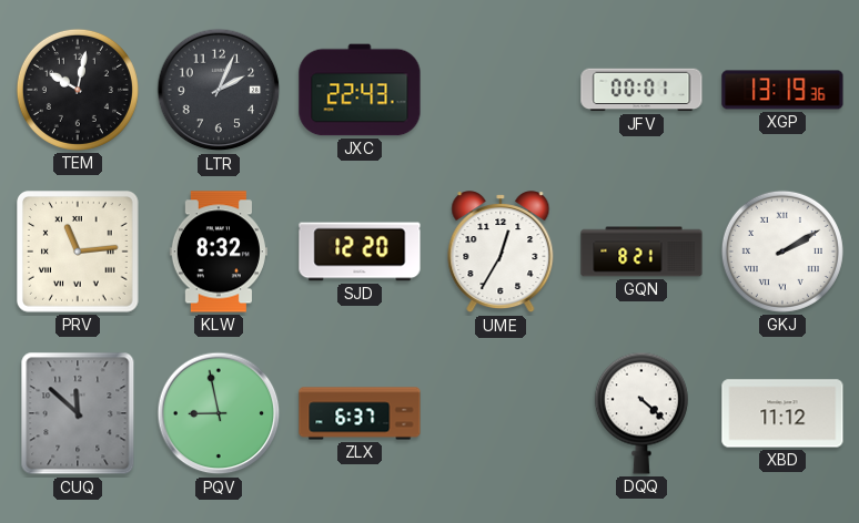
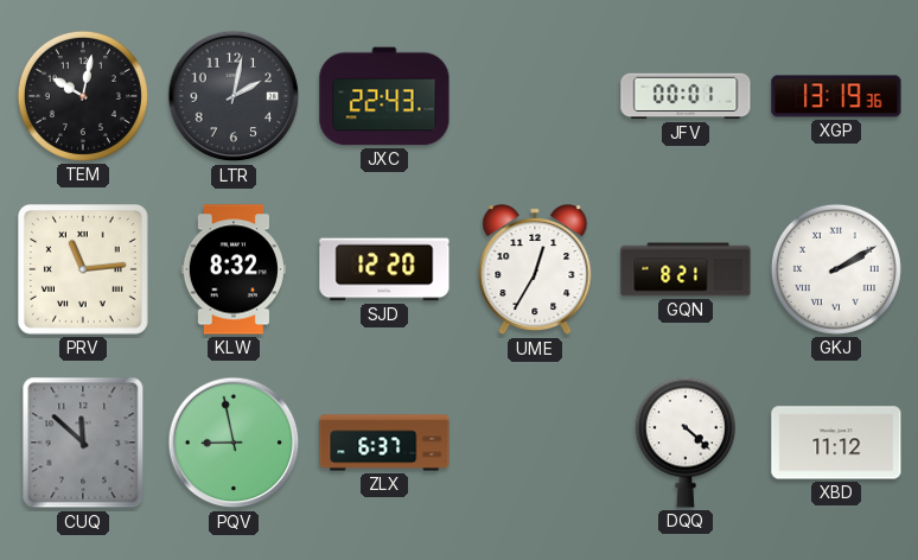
LTR: 2:04 -> 2:02 (234, 96)
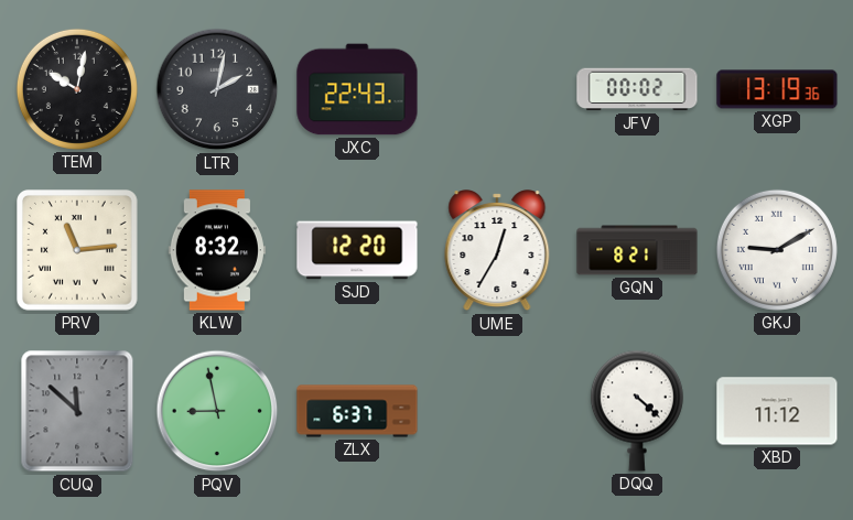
JFV: 00:01 -> 00:02 (637, 89)
GKJ: 2:10 -> 9:10 (777, 250)
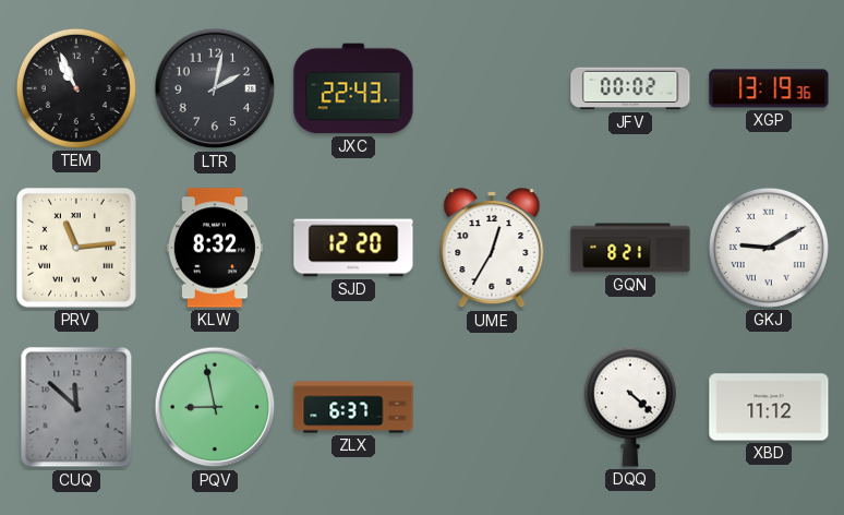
TEM: 10:02 -> 10:56 (76, 88)
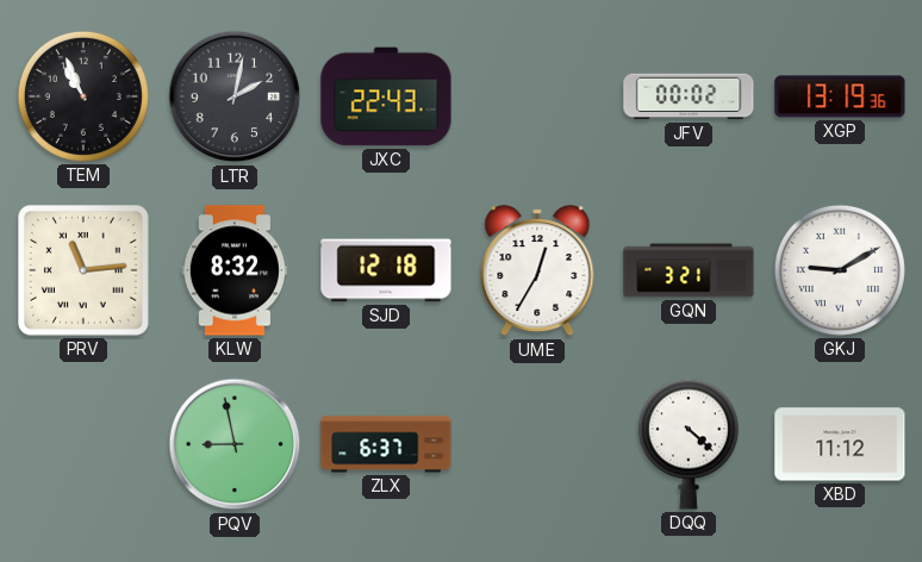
SJD: 12:20 -> 12:18 (386, 270)
GQN: 8:21 -> 3:21 (689, 270)
CUQ: 11:52 -> none (76, 407)
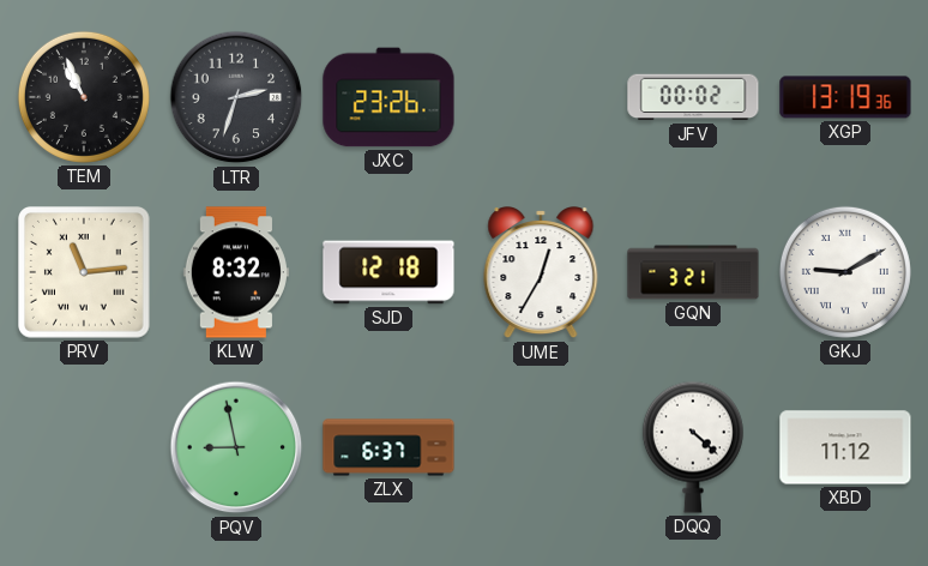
LTR: 2:02 -> 2:33 (236, 97)
JXC: 22:43 -> 23:26 (388, 97)
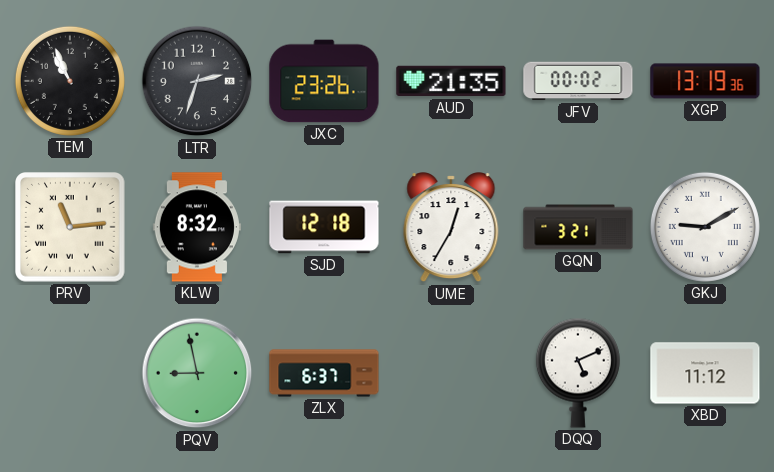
AUD: none -> 21:35 (451, 81)
DQQ: 4:22 -> 5:11 (578, 373)
